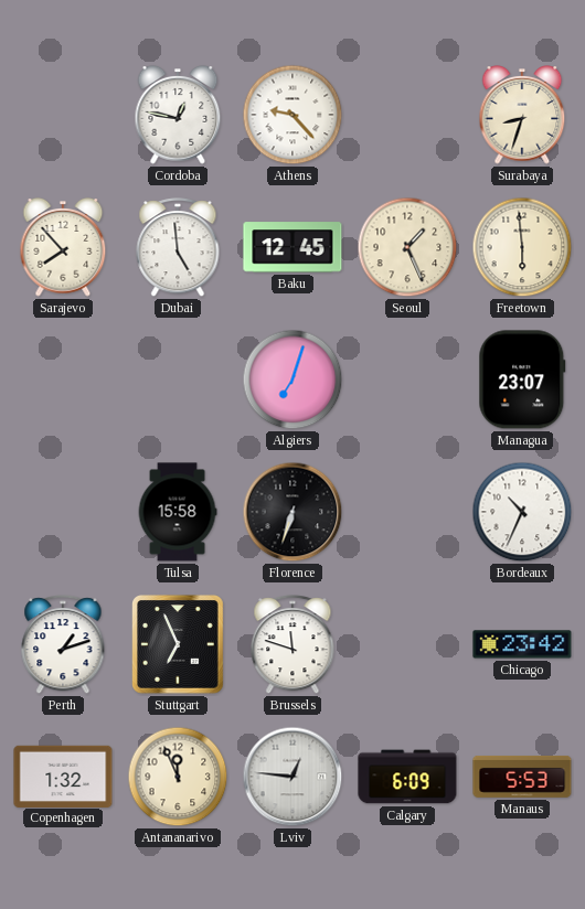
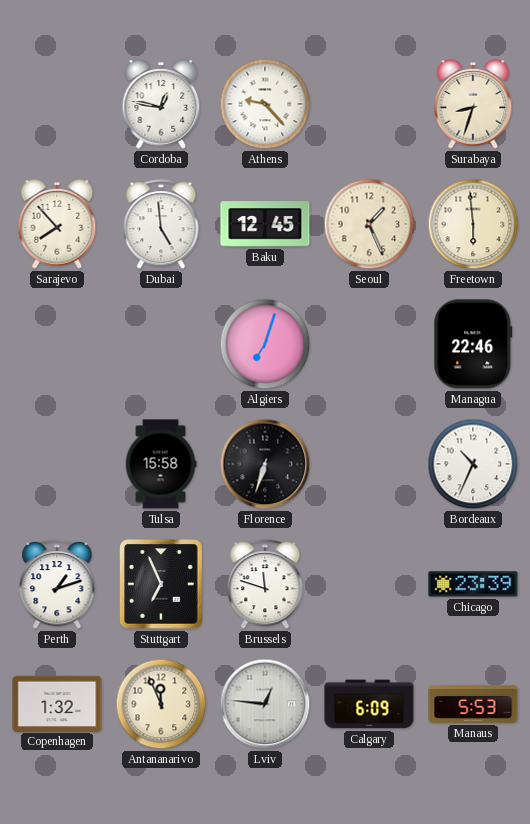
Managua: 23:07 -> 22:46 (473, 344)
Chicago: 23:42 -> 23:39 (473, 584)
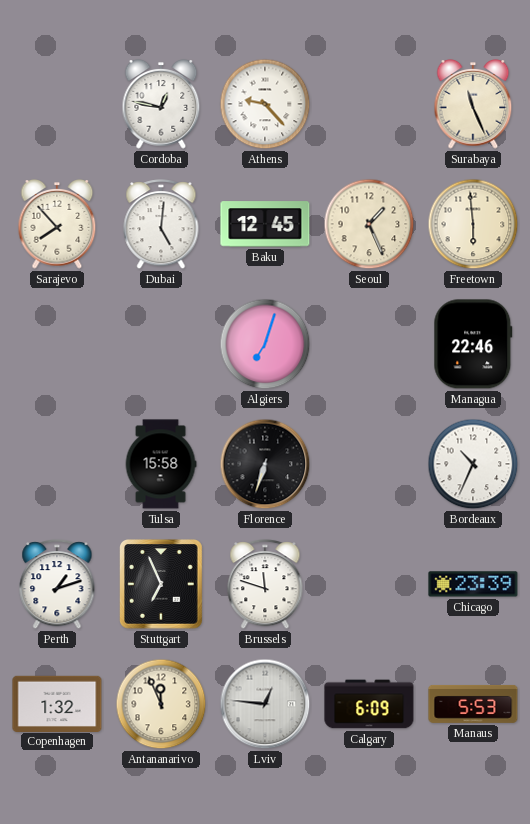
Surabaya: 8:33 -> 11:26 (473, 104)
Dubai: 4:59 -> 5:01 (161, 225)
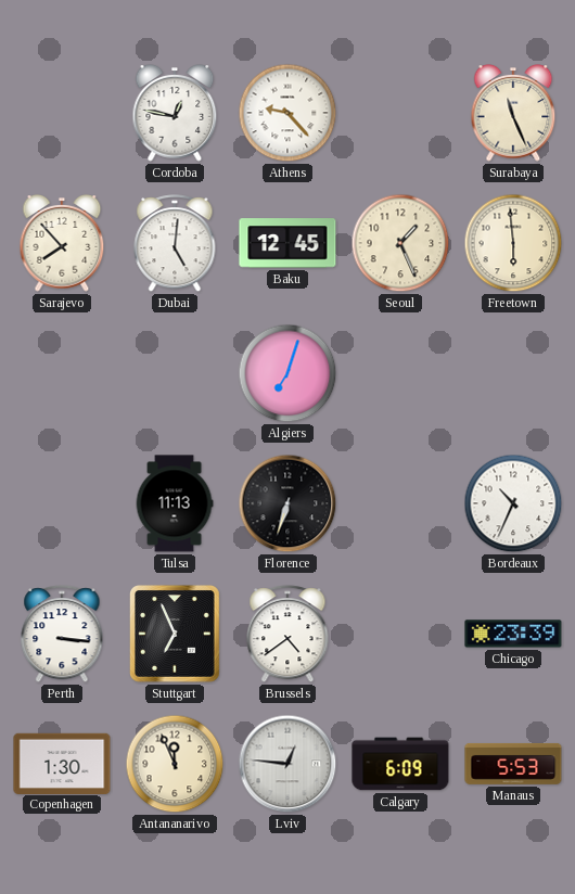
Managua: 22:46 -> none (473, 344)
Tulsa: 15:58 -> 11:13 (175, 503)
Perth: 1:12 -> 3:16 (62, 635)
Brussels: 11:48 -> 4:39 (287, 635)
Copenhagen: 1:32 -> 1:30 (62, 763)
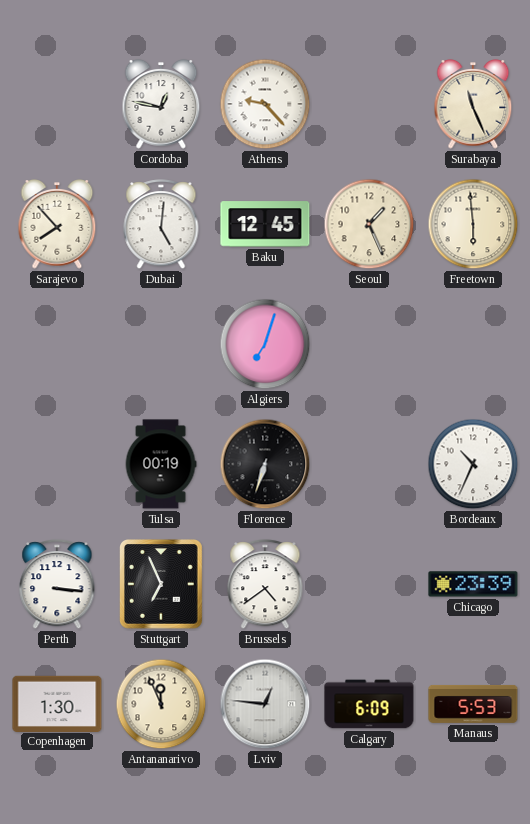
Tulsa: 11:13 -> 00:19 (161, 464)
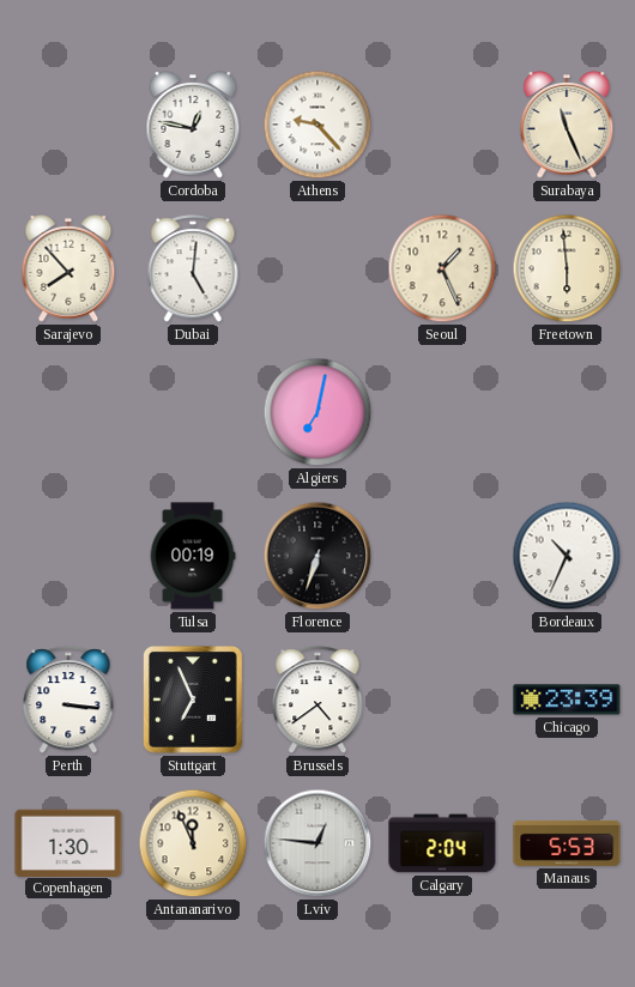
Baku: 12:45 -> none (265, 224)
Algiers: 7:03 -> 7:02 (317, 412)
Calgary: 6:09 -> 2:04 (442, 843)
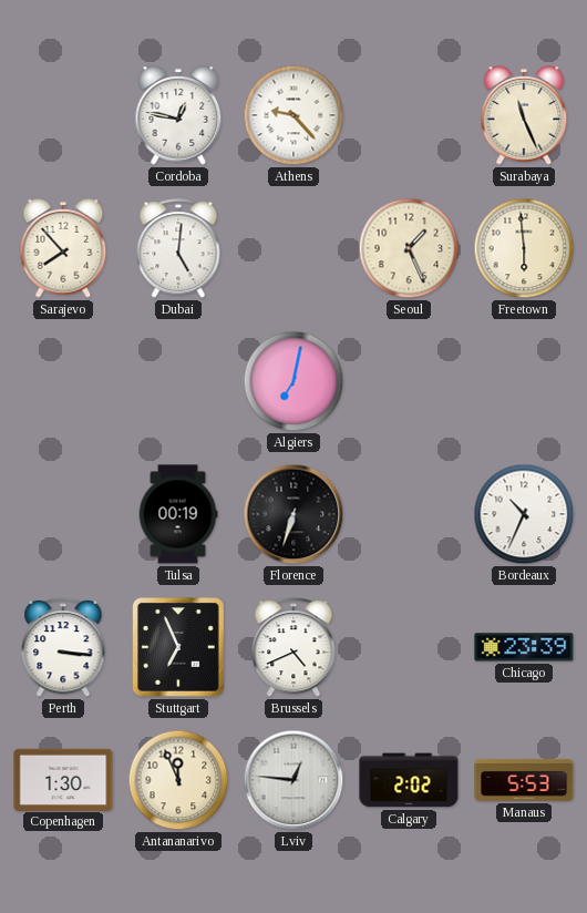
Brussels: 4:39 -> 4:41 (293, 648)
Calgary: 2:04 -> 2:02 (409, 780)
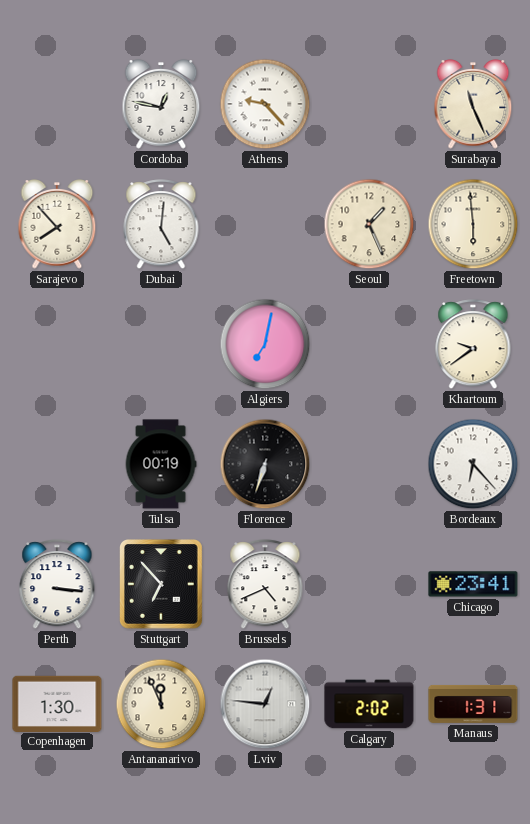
Khartoum: none -> 9:39 (473, 345)
Bordeaux: 10:34 -> 6:23 (473, 464)
Stuttgart: 6:56 -> 6:53 (162, 584)
Chicago: 23:39 -> 23:41 (473, 584)
Manaus: 5:53 -> 1:31 (473, 704)
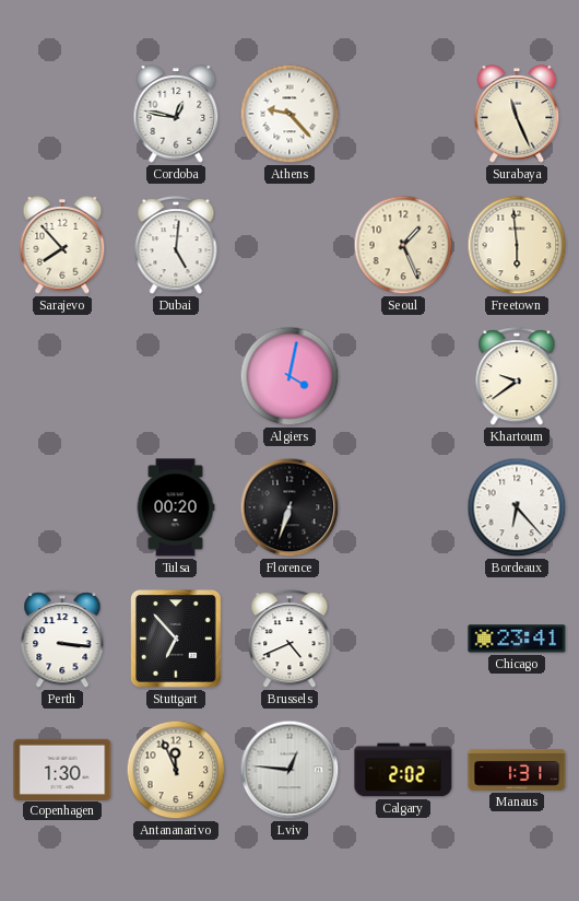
Algiers: 7:02 -> 4:02 (289, 376)
Tulsa: 00:19 -> 00:20 (176, 507)
